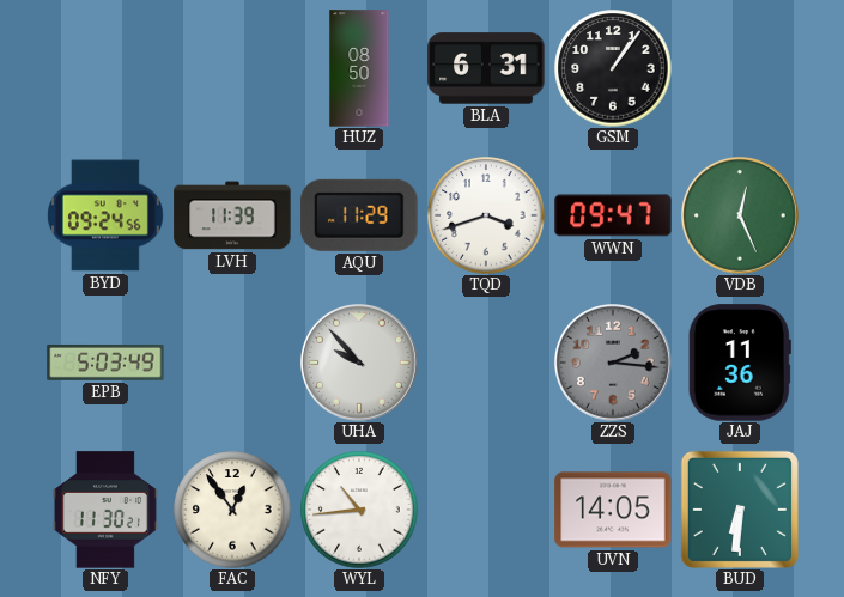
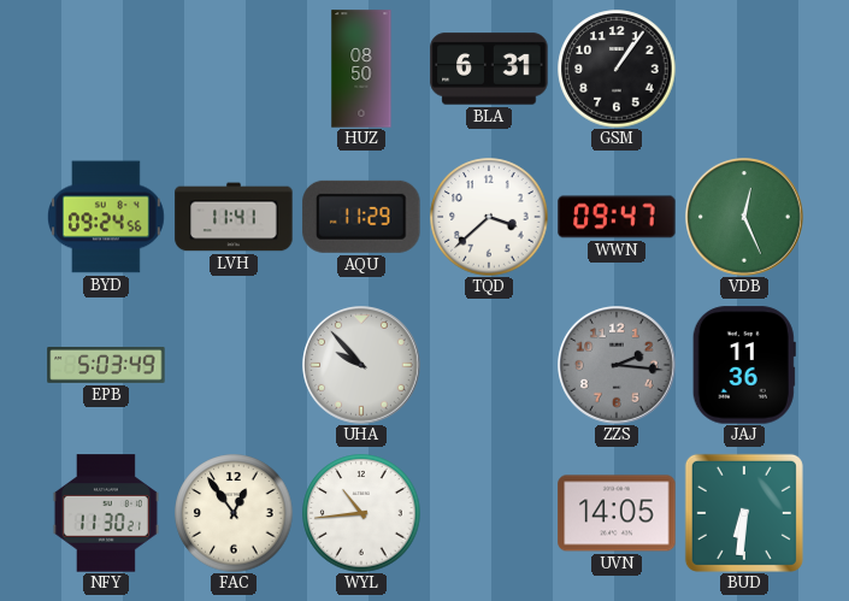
LVH: 11:39 -> 11:41 (234, 217)
TQD: 3:42 -> 3:38 (489, 217)
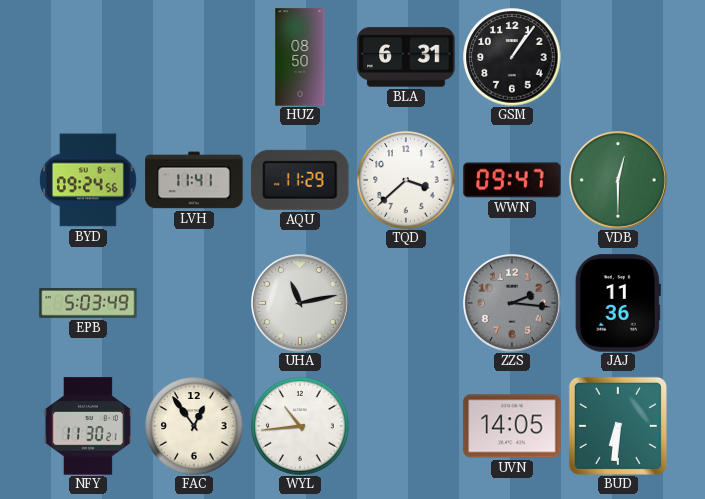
VDB: 12:26 -> 12:30 (619, 181)
UHA: 9:53 -> 11:13 (301, 304)
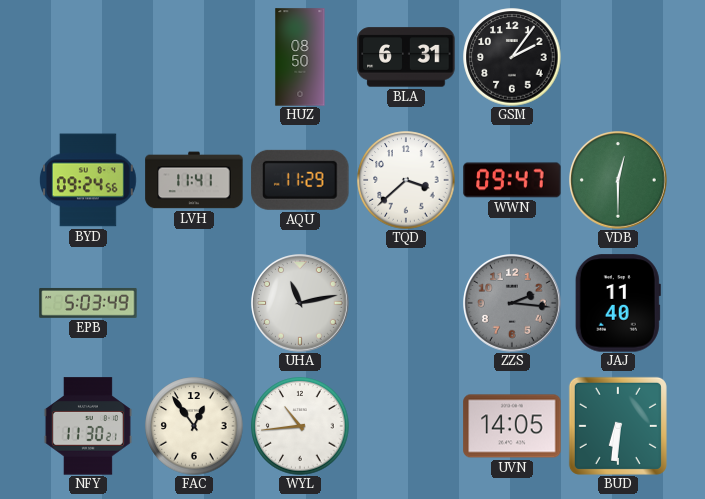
GSM: 1:06 -> 2:06 (512, 57)
JAJ: 11:36 -> 11:40 (618, 303)
